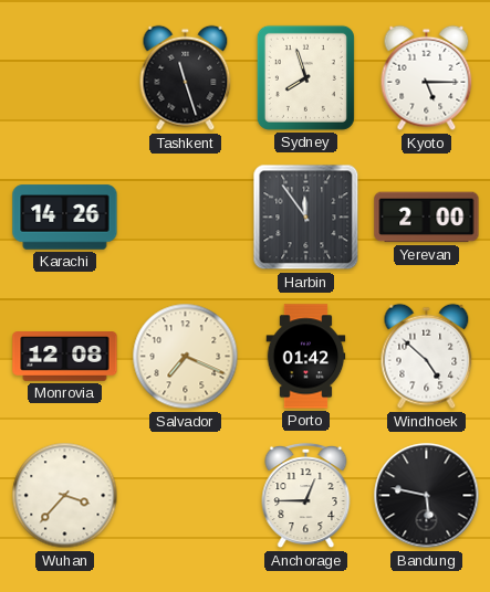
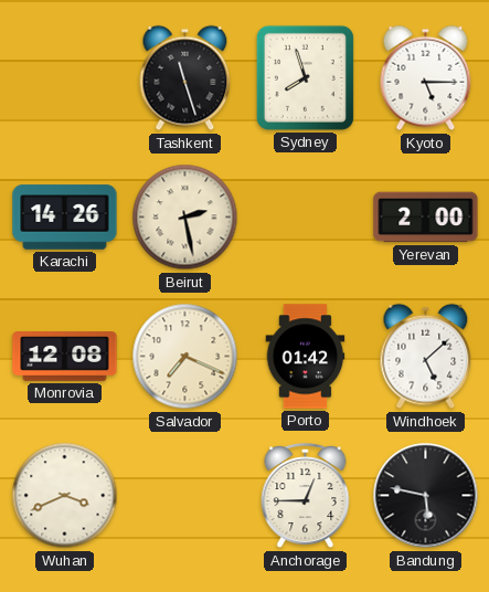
Beirut: none -> 2:28 (185, 218)
Harbin: 11:54 -> none (306, 218)
Windhoek: 4:52 -> 5:08 (426, 357)
Wuhan: 3:37 -> 3:41 (65, 496)
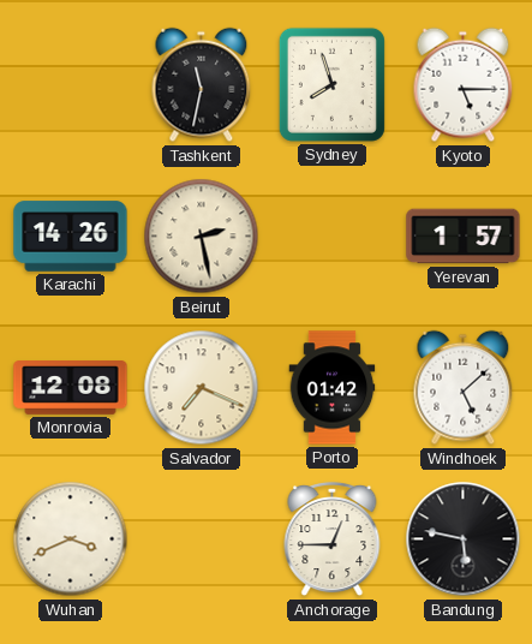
Tashkent: 11:27 -> 11:32 (202, 85)
Yerevan: 2:00 -> 1:57 (464, 237)
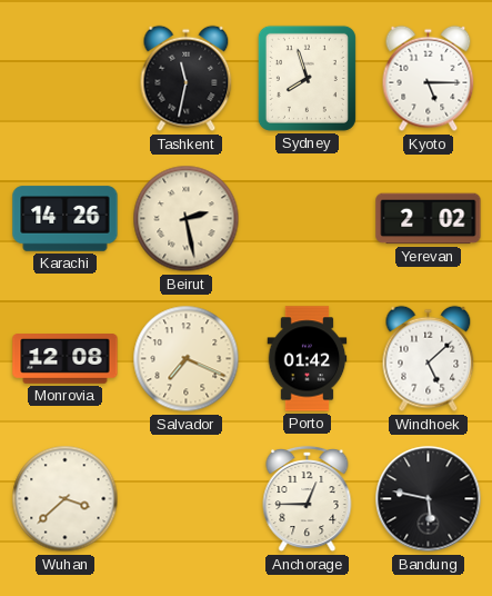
Yerevan: 1:57 -> 2:02 (429, 219)
Wuhan: 3:41 -> 3:38 (66, 499)
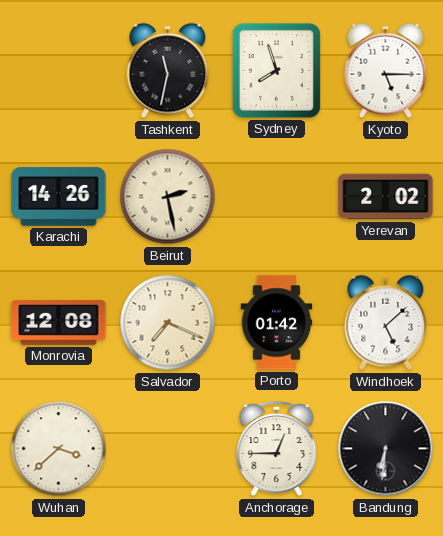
Bandung: 5:47 -> 6:31 (386, 449)
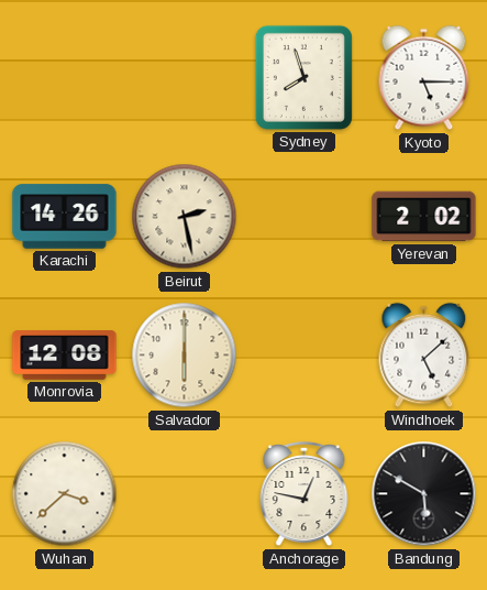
Tashkent: 11:32 -> none (168, 71)
Salvador: 7:19 -> 6:00 (185, 356)
Porto: 01:42 -> none (277, 323)
Anchorage: 12:45 -> 12:47 (305, 494)
Bandung: 6:31 -> 5:50 (424, 494)
